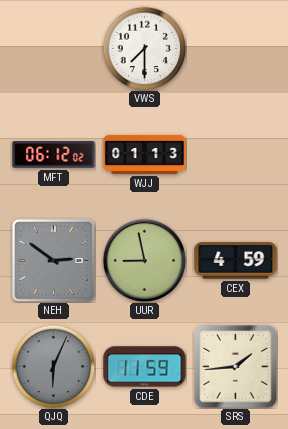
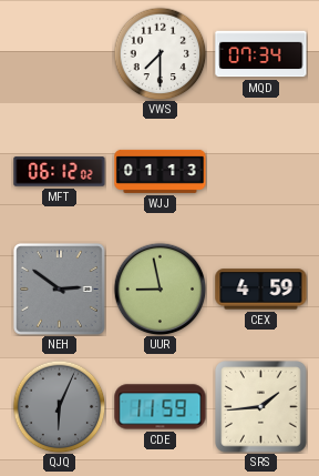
MQD: none -> 07:34 (261, 54)
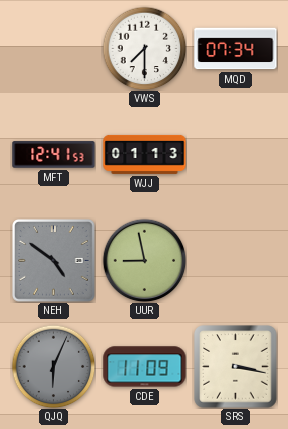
MFT: 06:12 -> 12:41 (54, 155)
NEH: 2:51 -> 4:51 (54, 261)
CEX: 4:59 -> none (261, 290)
CDE: 11:59 -> 11:09 (145, 367)
SRS: 1:44 -> 3:17 (236, 367)
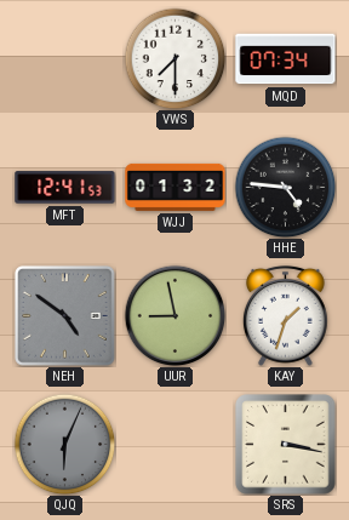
WJJ: 01:13 -> 01:32 (176, 187)
HHE: none -> 4:46 (285, 187)
KAY: none -> 1:33 (285, 315)
CDE: 11:09 -> none (145, 367)
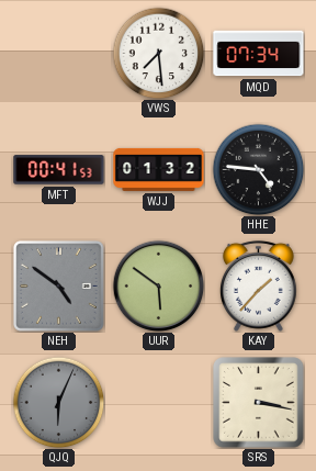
VWS: 7:30 -> 7:29 (158, 53)
MFT: 12:41 -> 00:41 (59, 170)
UUR: 8:58 -> 5:51 (158, 285)
KAY: 1:33 -> 1:37 (258, 285)
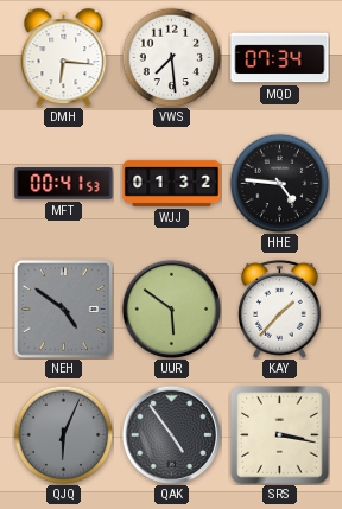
DMH: none -> 6:16 (64, 58)
QAK: none -> 4:54 (171, 434)
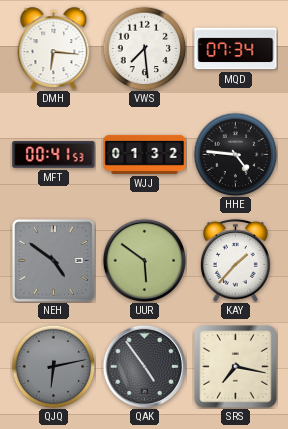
QJQ: 6:04 -> 6:13 (53, 366)
SRS: 3:17 -> 7:17 (236, 367)
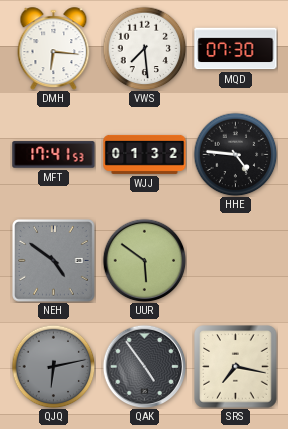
MQD: 07:34 -> 07:30 (236, 49)
MFT: 00:41 -> 17:41 (54, 155)
KAY: 1:37 -> none (235, 260)
